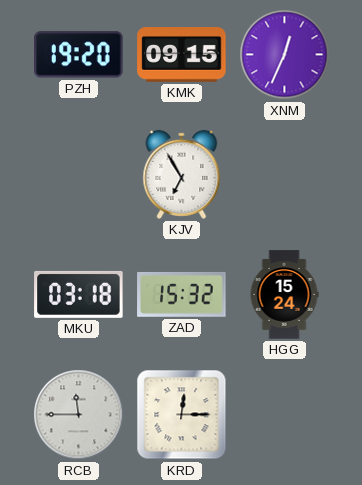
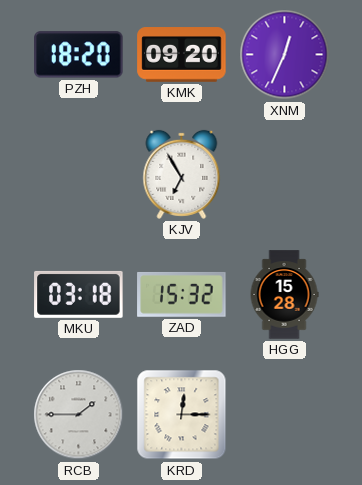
PZH: 19:20 -> 18:20 (79, 55)
KMK: 09:15 -> 09:20 (182, 55)
HGG: 15:24 -> 15:28 (284, 295)
RCB: 11:45 -> 1:45 (79, 415)
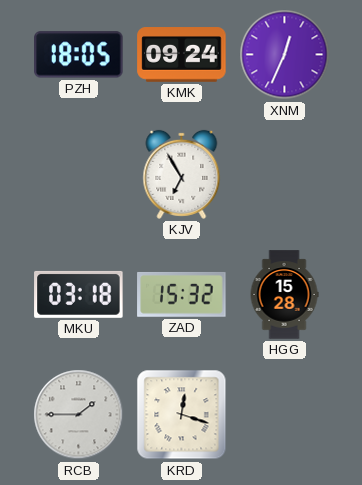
PZH: 18:20 -> 18:05 (79, 55)
KMK: 09:20 -> 09:24 (182, 55)
KRD: 12:15 -> 12:18 (182, 415)
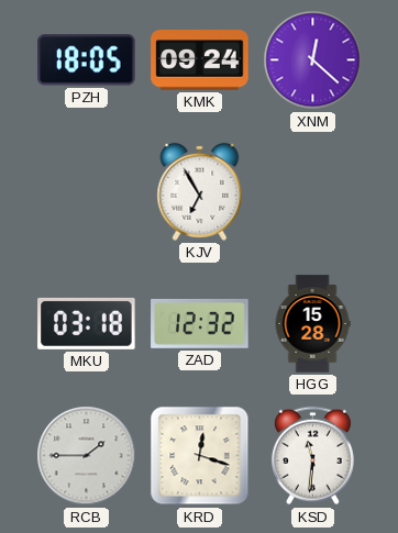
XNM: 12:34 -> 12:22 (313, 60)
ZAD: 15:32 -> 12:32 (200, 323)
KSD: none -> 11:31 (312, 456)
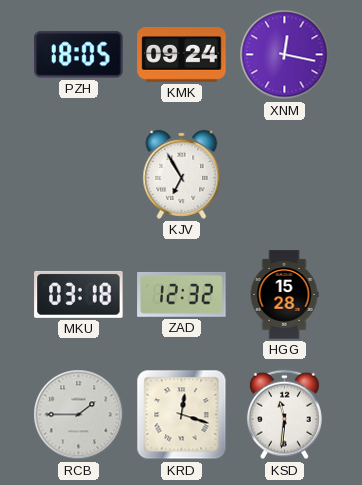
XNM: 12:22 -> 12:17 (285, 55)
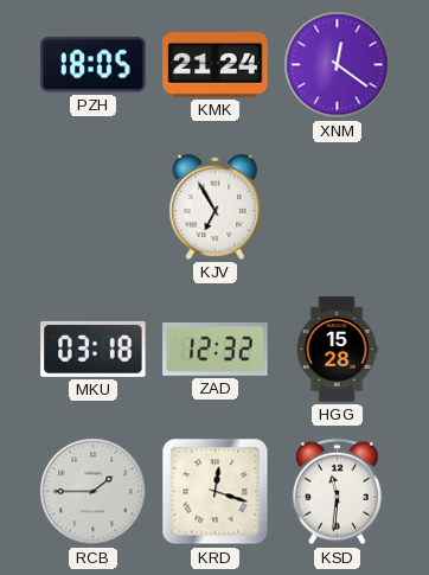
KMK: 09:24 -> 21:24 (216, 65)
XNM: 12:17 -> 12:21 (338, 65)
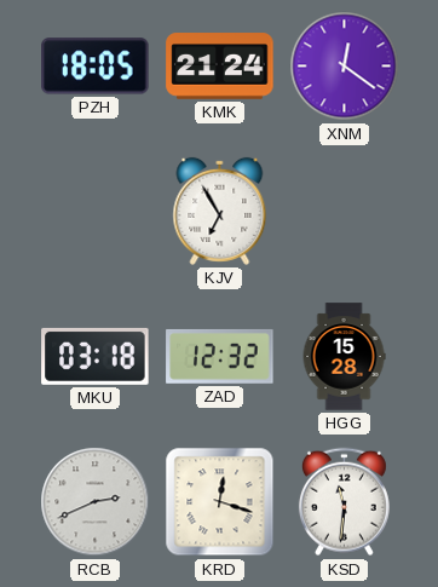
RCB: 1:45 -> 2:41 (96, 502)
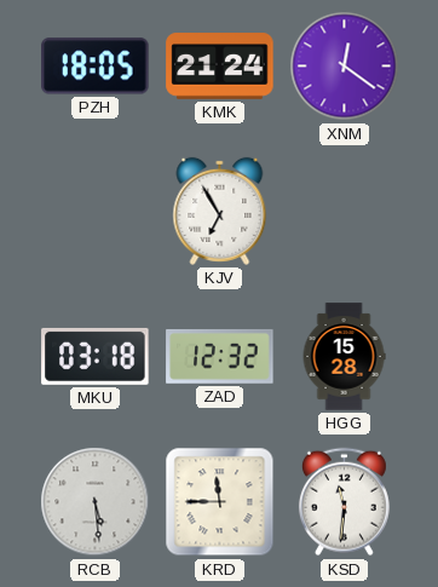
RCB: 2:41 -> 5:29 (96, 502)
KRD: 12:18 -> 11:45 (220, 502)
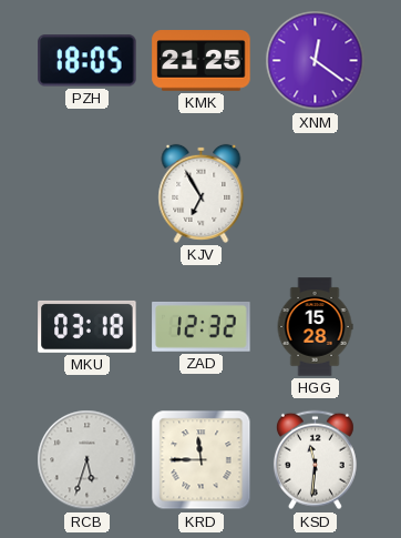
KMK: 21:24 -> 21:25 (202, 61)
RCB: 5:29 -> 5:33 (88, 460)
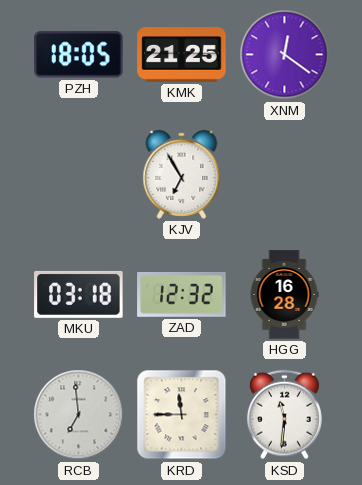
HGG: 15:28 -> 16:28 (284, 295)
RCB: 5:33 -> 6:59 (79, 415)
